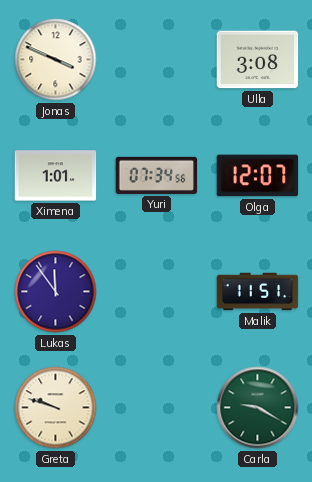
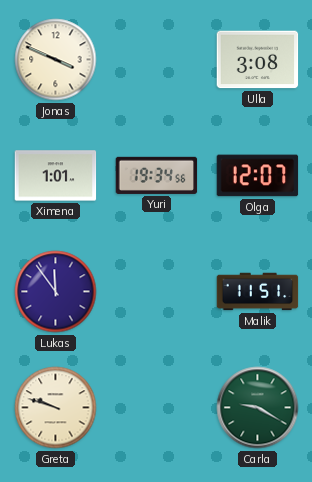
Yuri: 07:34 -> 19:34 (157, 175)
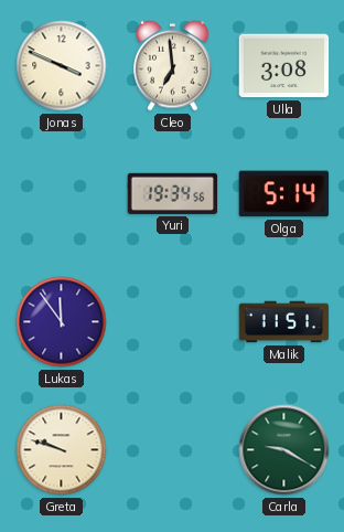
Cleo: none -> 6:59 (173, 65)
Ximena: 1:01 -> none (56, 176)
Olga: 12:07 -> 5:14 (284, 194)
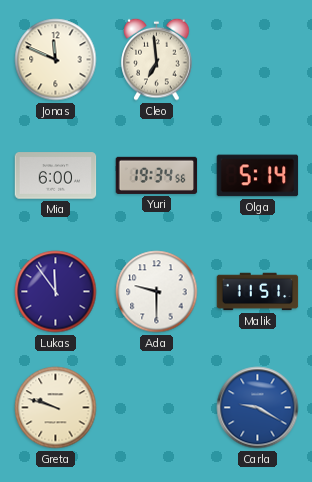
Jonas: 3:49 -> 11:49 (56, 60)
Ulla: 3:08 -> none (284, 66)
Mia: none -> 6:00 (56, 176)
Ada: none -> 9:30 (157, 292)
Carla dial: green -> blue (258, 408)
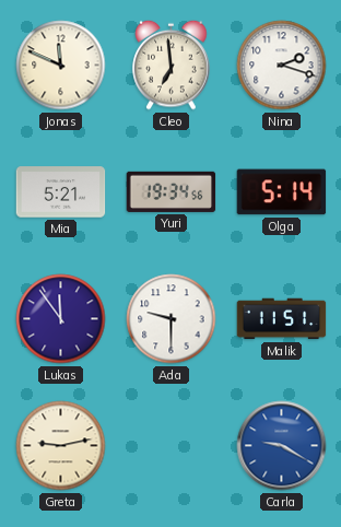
Nina: none -> 2:18 (282, 66)
Mia: 6:00 -> 5:21 (61, 192)
Greta: 9:48 -> 9:13 (61, 446)
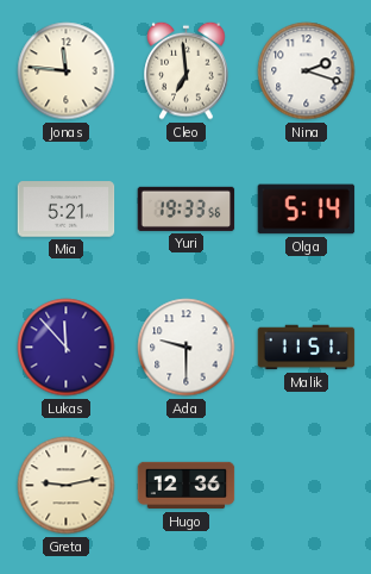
Jonas: 11:49 -> 11:46 (67, 71)
Yuri: 19:34 -> 19:33 (187, 208)
Lukas: 11:54 -> 11:53 (67, 348)
Hugo: none -> 12:36 (187, 486)
Carla: 9:20 -> none (282, 446)
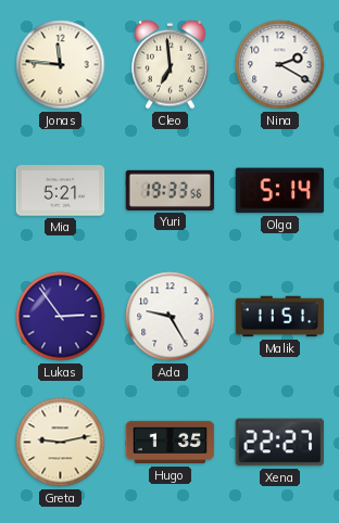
Nina: 2:18 -> 2:20 (280, 65)
Lukas: 11:53 -> 2:54 (61, 317)
Ada: 9:30 -> 9:25 (171, 317)
Hugo: 12:36 -> 1:35 (171, 443)
Xena: none -> 22:27 (280, 443)
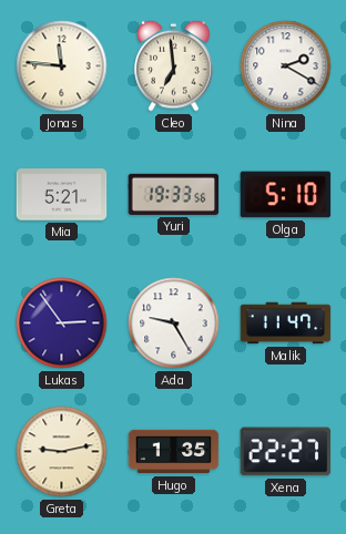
Olga: 5:14 -> 5:10 (286, 195)
Malik: 11:51 -> 11:47 (286, 324)
